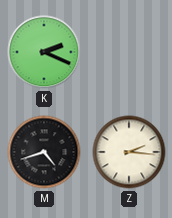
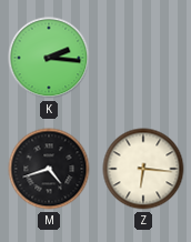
K: 2:19 -> 2:16 (49, 58)
Z: 2:16 -> 6:16 (143, 169)
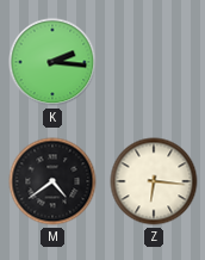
M: 4:42 -> 4:39 (52, 181)
